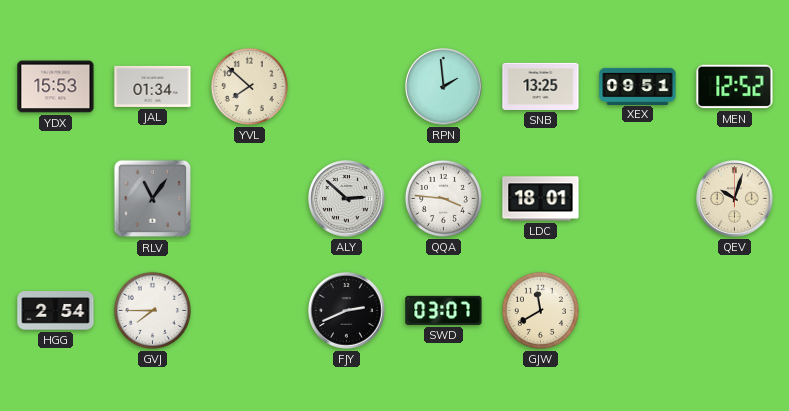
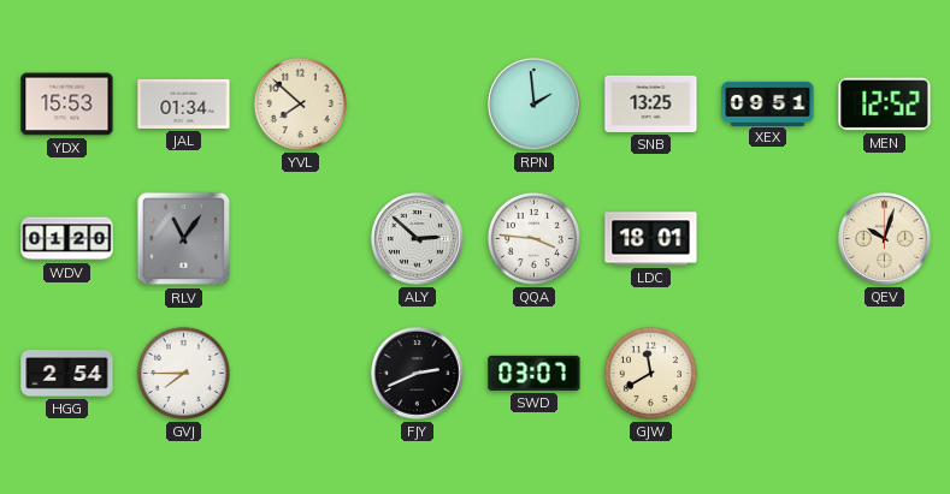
WDV: none -> 01:20 (67, 239)
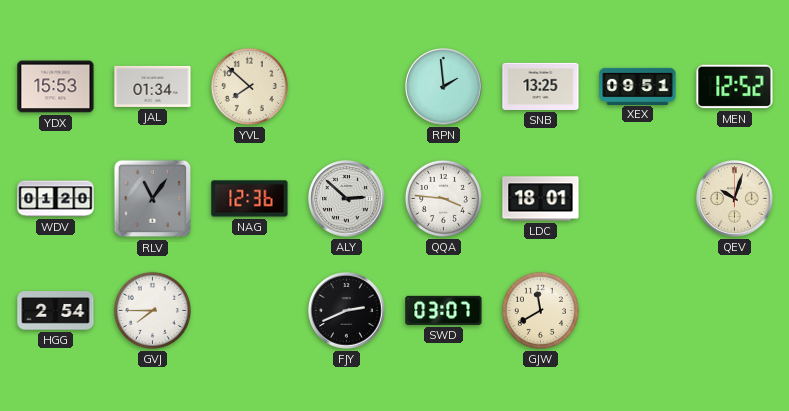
NAG: none -> 12:36 (250, 199)
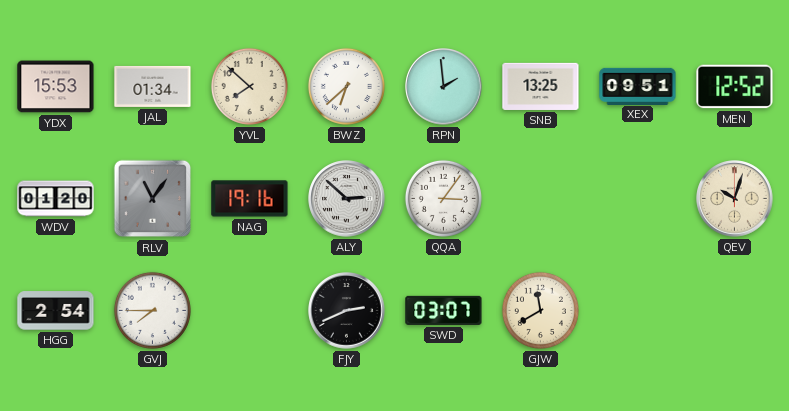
BWZ: none -> 6:38 (346, 86)
NAG: 12:36 -> 19:16 (250, 199)
QQA: 3:46 -> 3:06 (443, 198)
LDC: 18:01 -> none (541, 199)
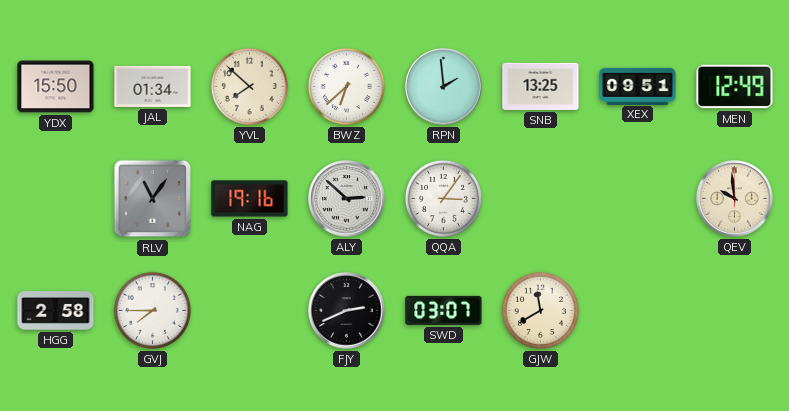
YDX: 15:53 -> 15:50 (56, 87)
MEN: 12:52 -> 12:49 (735, 87)
WDV: 01:20 -> none (56, 199)
QEV: 10:03 -> 9:59 (735, 199)
HGG: 2:54 -> 2:58 (56, 311)
